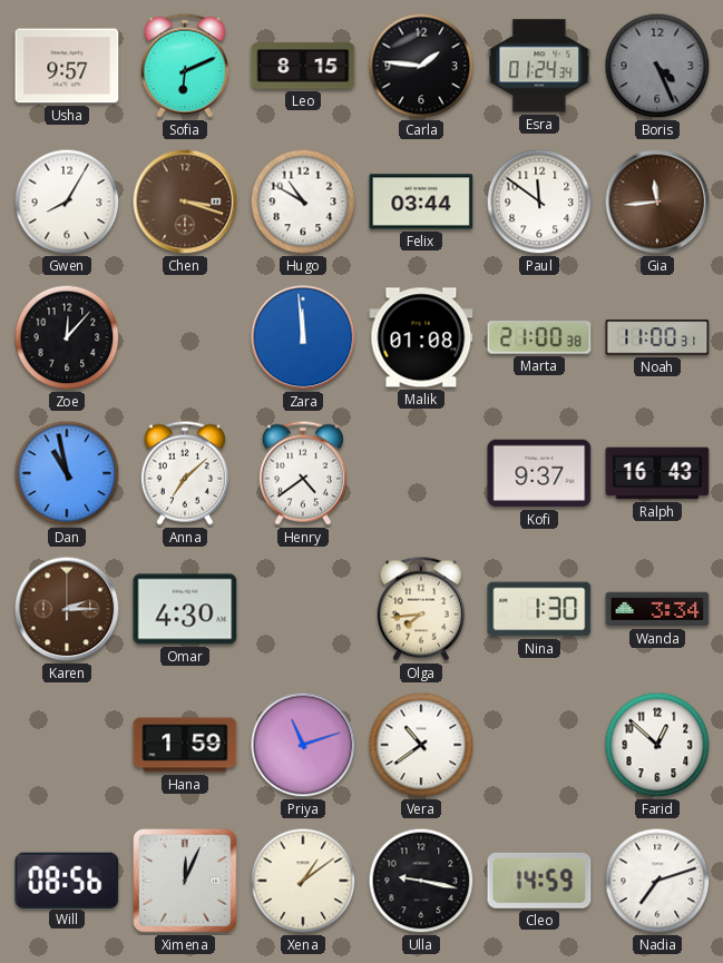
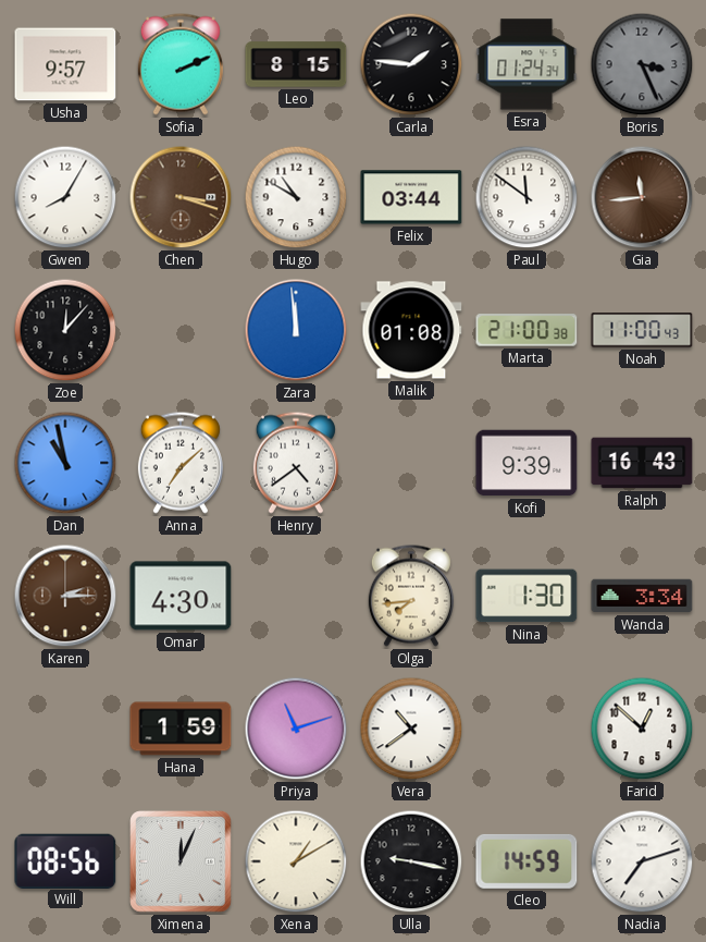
Sofia: 6:11 -> 2:11 (181, 64)
Boris: 4:26 -> 3:26 (642, 64)
Noah: 11:00:31 -> 11:00:43 (642, 330)
Kofi: 9:37 -> 9:39 (527, 463)
Xena: 1:09 -> 1:10 (296, 861)
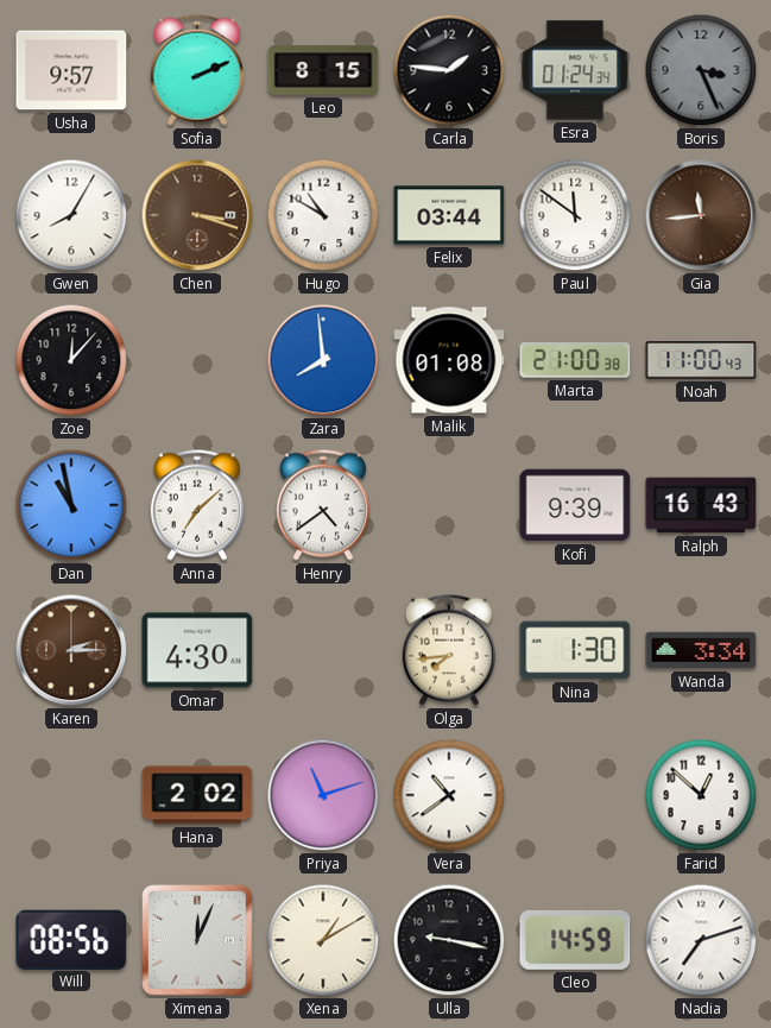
Zara: 11:59 -> 7:59 (323, 360)
Hana: 1:59 -> 2:02 (197, 795)
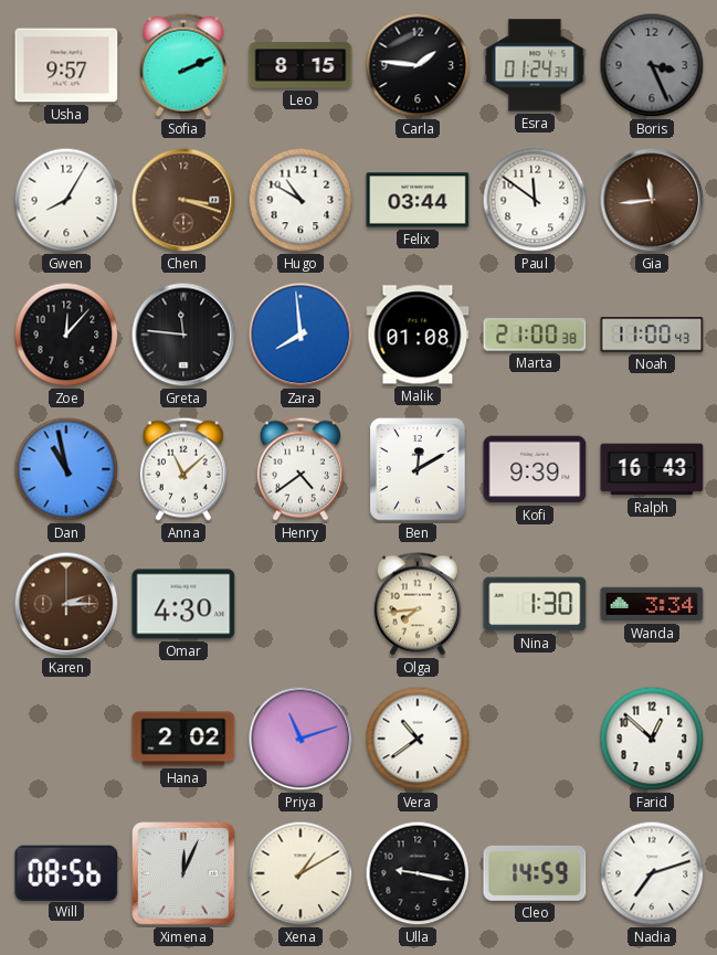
Greta: none -> 11:46 (183, 335)
Anna: 7:08 -> 11:08 (183, 469)
Ben: none -> 12:10 (418, 469)
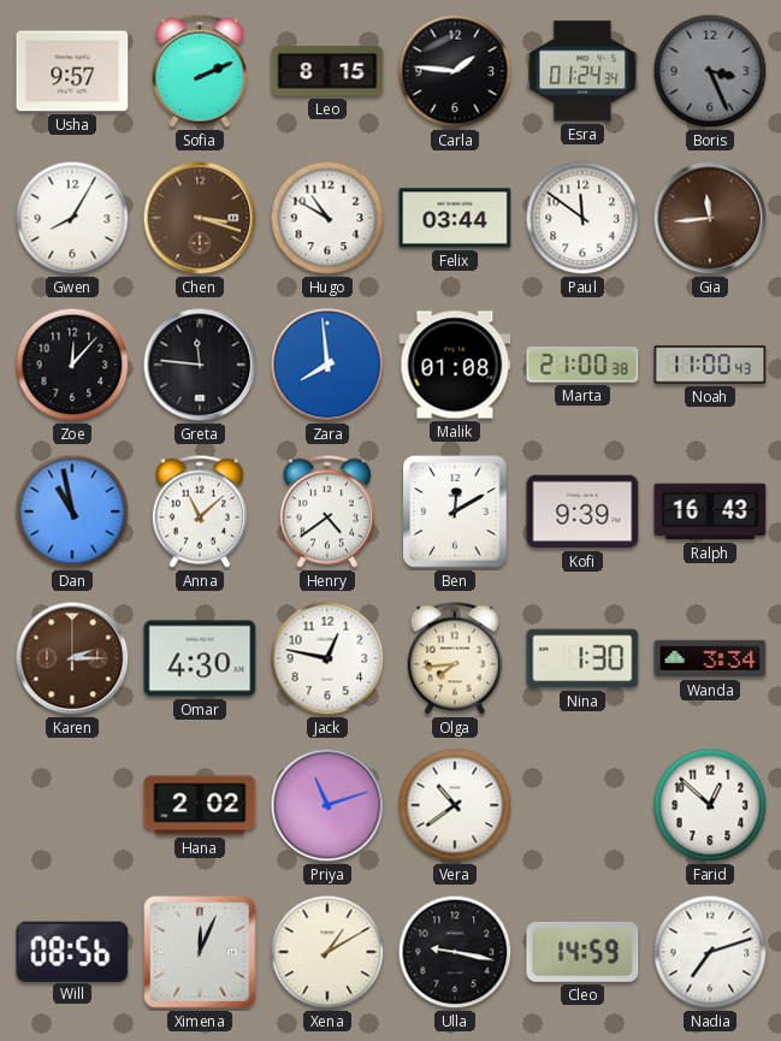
Jack: none -> 12:47 (327, 658)
